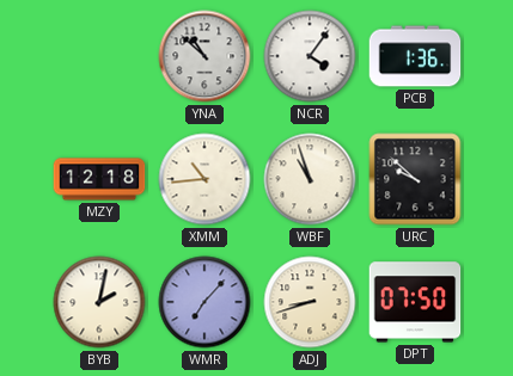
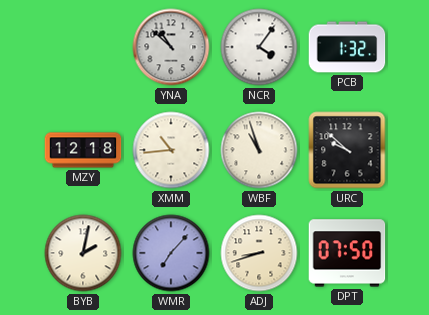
PCB: 1:36 -> 1:32 (347, 47)
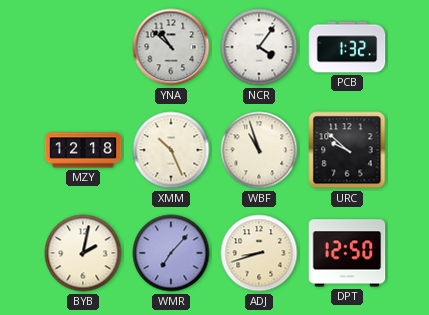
XMM: 10:44 -> 10:26 (171, 150)
DPT: 07:50 -> 12:50 (347, 253)
